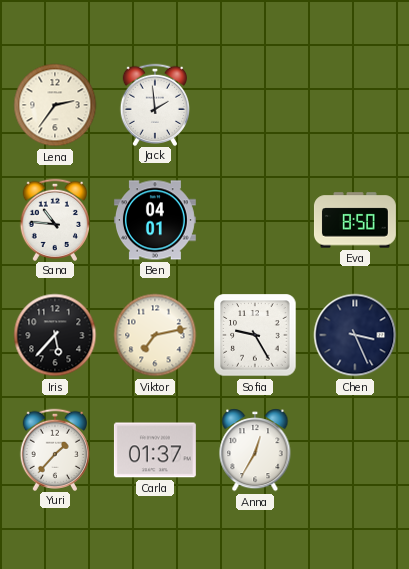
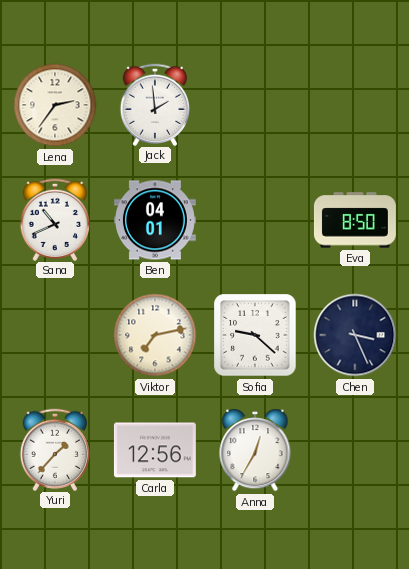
Sana: 10:46 -> 10:41 (54, 219)
Iris: 5:37 -> none (55, 335)
Sofia: 9:25 -> 9:22 (255, 335)
Carla: 01:37 -> 12:56 (155, 450)
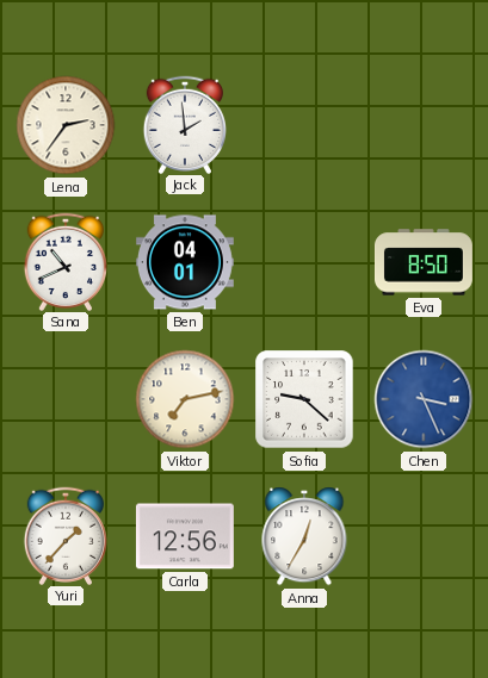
Chen dial: navy -> blue (424, 399)
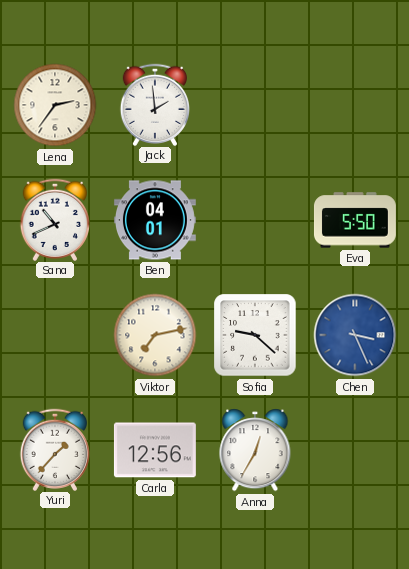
Eva: 8:50 -> 5:50 (355, 220)
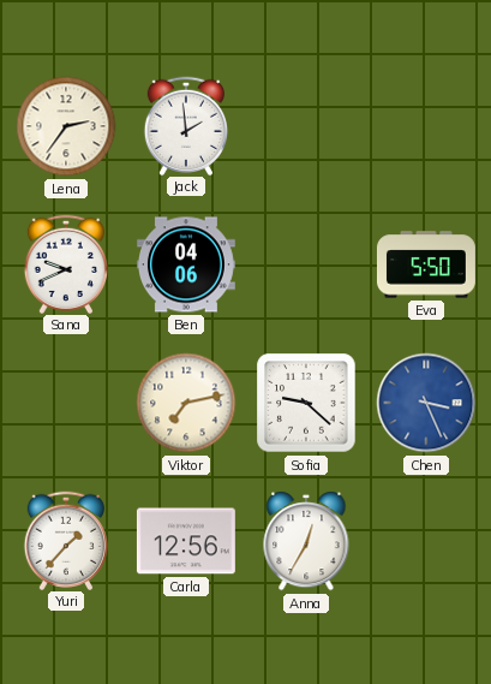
Sana: 10:41 -> 9:41 (65, 263)
Ben: 04:01 -> 04:06 (186, 264)
